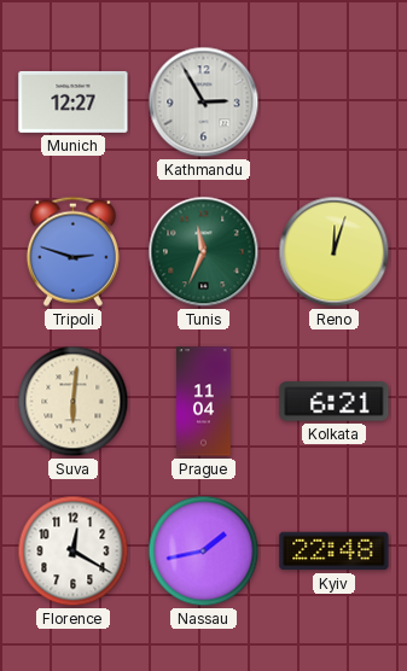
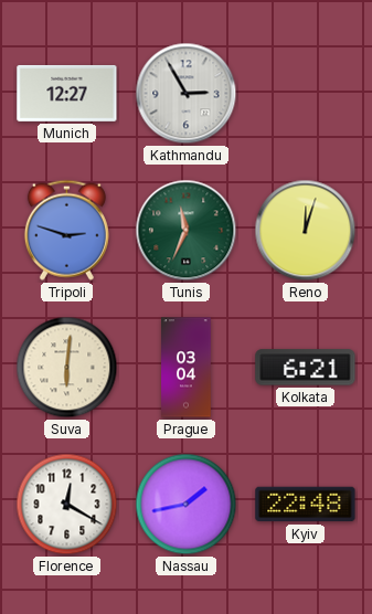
Prague: 11:04 -> 03:04 (187, 368)
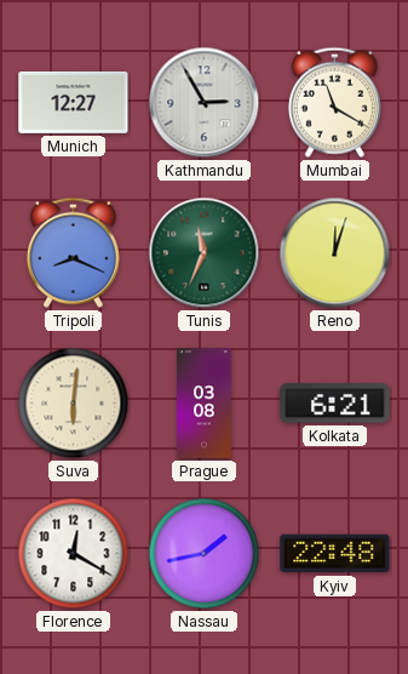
Mumbai: none -> 11:20 (334, 102)
Tripoli: 2:48 -> 8:19 (73, 252)
Prague: 03:04 -> 03:08 (205, 404)
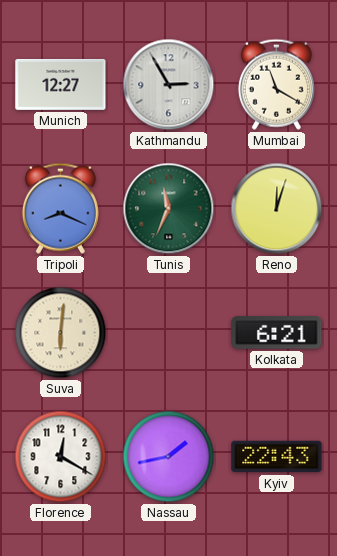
Prague: 03:08 -> none (205, 404)
Kyiv: 22:48 -> 22:43 (277, 457)
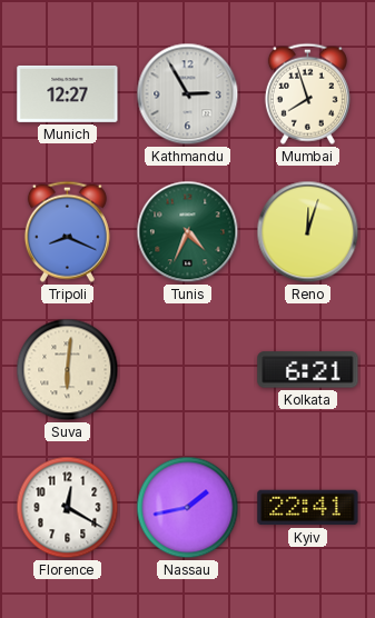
Mumbai: 11:20 -> 7:57 (307, 93)
Tunis: 11:34 -> 4:34 (188, 232)
Kyiv: 22:43 -> 22:41 (308, 508)
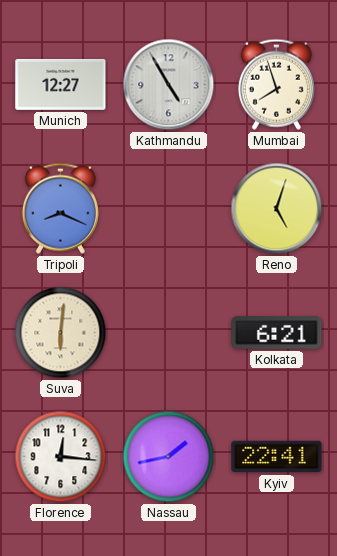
Kathmandu: 2:55 -> 4:55 (169, 85)
Tunis: 4:34 -> none (188, 232)
Reno: 12:03 -> 5:03 (277, 209)
Florence: 12:20 -> 12:16 (61, 457)
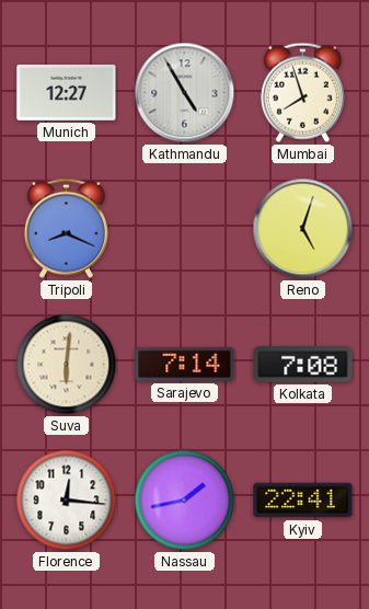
Sarajevo: none -> 7:14 (185, 364)
Kolkata: 6:21 -> 7:08 (303, 365)
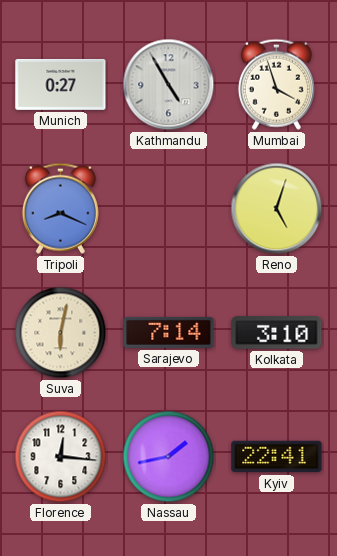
Munich: 12:27 -> 0:27 (61, 84)
Mumbai: 7:57 -> 3:57 (276, 84)
Suva: 6:01 -> 6:02 (61, 333)
Kolkata: 7:08 -> 3:10 (277, 333)
